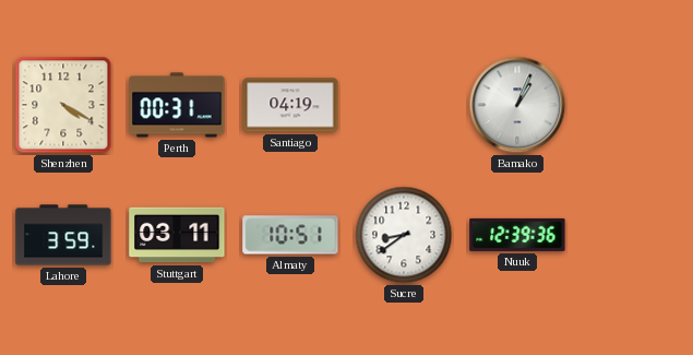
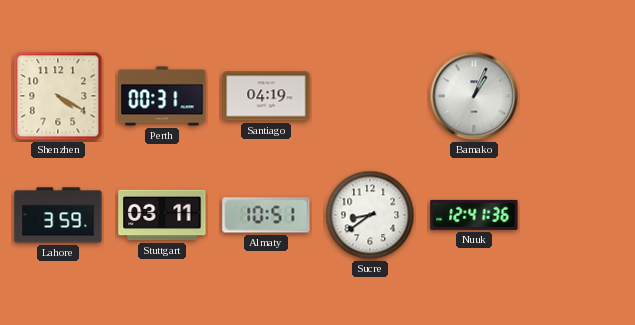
Nuuk: 12:39 -> 12:41 (474, 215)
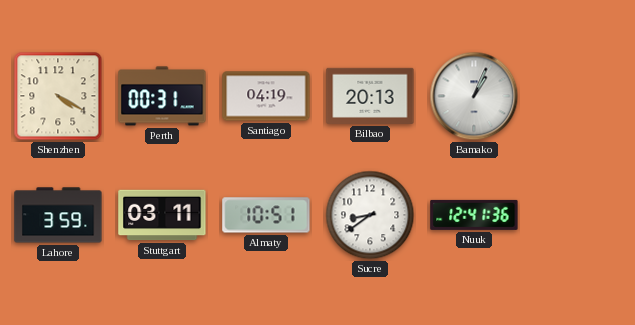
Bilbao: none -> 20:13 (370, 96)
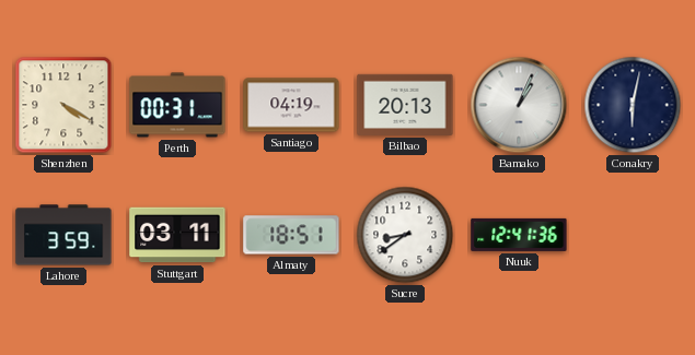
Conakry: none -> 6:02 (633, 105)
Almaty: 10:51 -> 18:51 (291, 235)
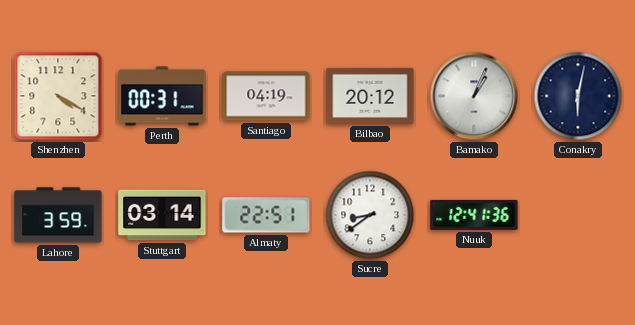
Bilbao: 20:13 -> 20:12 (370, 96)
Stuttgart: 03:11 -> 03:14 (162, 215)
Almaty: 18:51 -> 22:51 (266, 215)
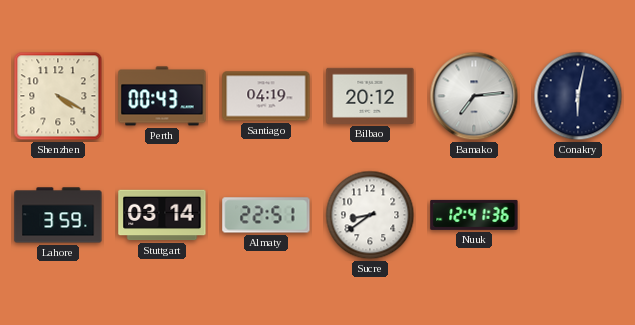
Perth: 00:31 -> 00:43 (162, 96)
Bamako: 1:04 -> 7:14 (474, 96)
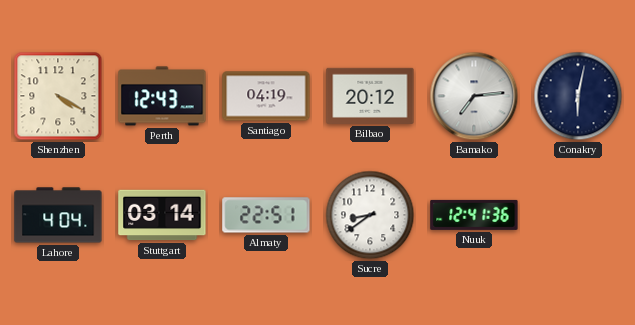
Perth: 00:43 -> 12:43 (162, 96)
Lahore: 3:59 -> 4:04 (58, 215)
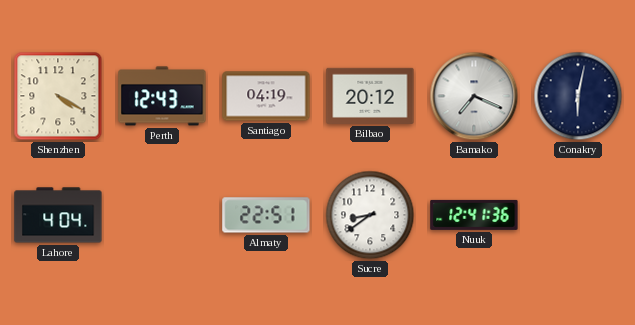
Bamako: 7:14 -> 7:19 (474, 96)
Stuttgart: 03:14 -> none (162, 215)
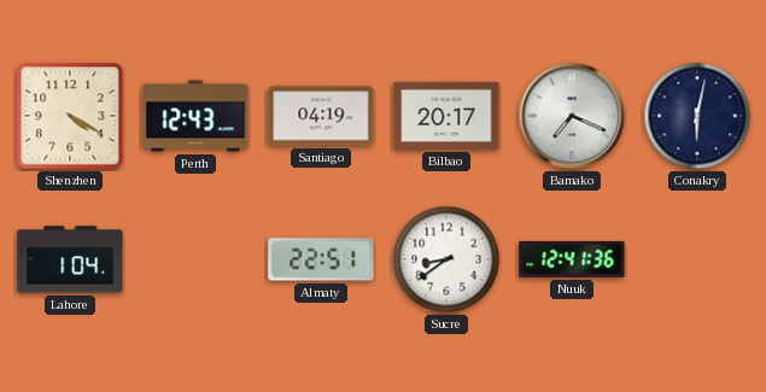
Bilbao: 20:12 -> 20:17 (446, 116)
Lahore: 4:04 -> 1:04 (70, 259)
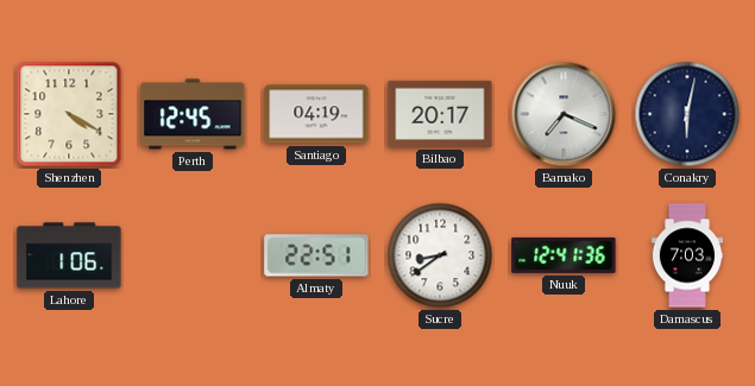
Perth: 12:43 -> 12:45 (193, 114)
Lahore: 1:04 -> 1:06 (69, 255)
Damascus: none -> 7:03 (686, 255)
